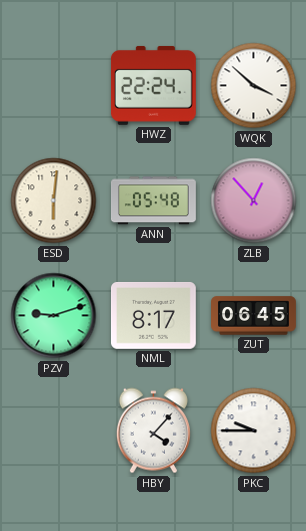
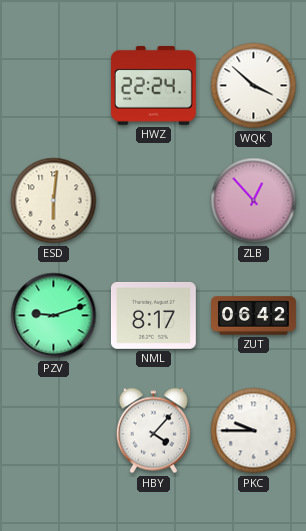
ANN: 05:48 -> none (153, 201)
ZUT: 06:45 -> 06:42 (254, 316)
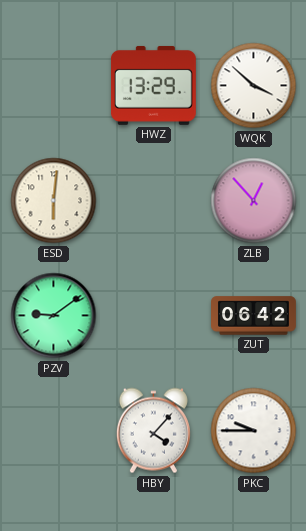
HWZ: 22:24 -> 13:29 (153, 85)
PZV: 9:12 -> 9:09 (54, 316)
NML: 8:17 -> none (153, 315)
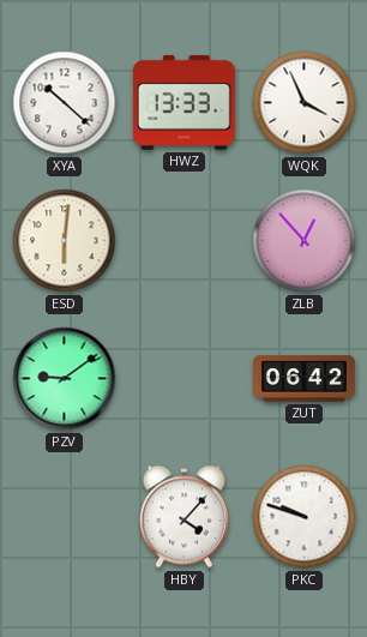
XYA: none -> 10:22 (65, 103)
HWZ: 13:29 -> 13:33 (183, 102)
WQK: 3:52 -> 3:56 (305, 103)
PKC: 9:45 -> 9:48 (305, 517)
